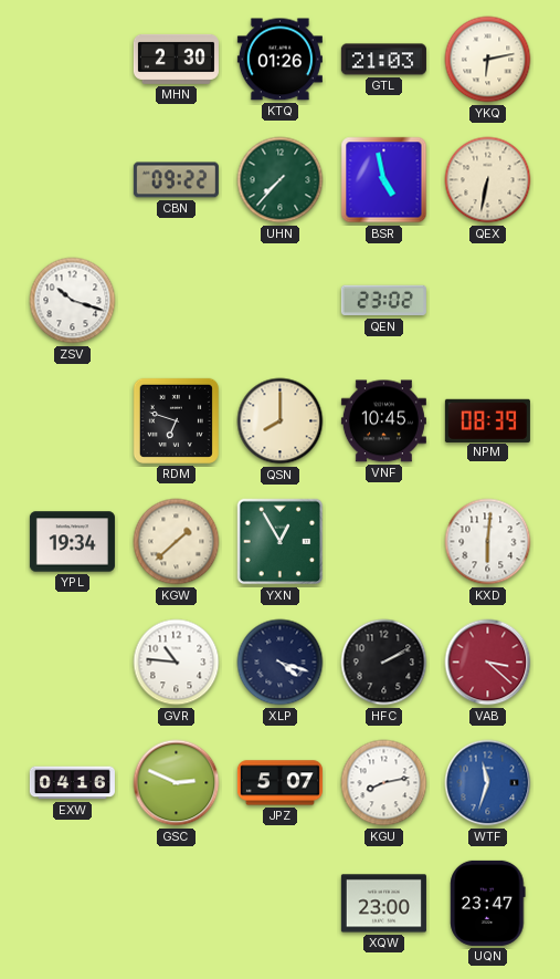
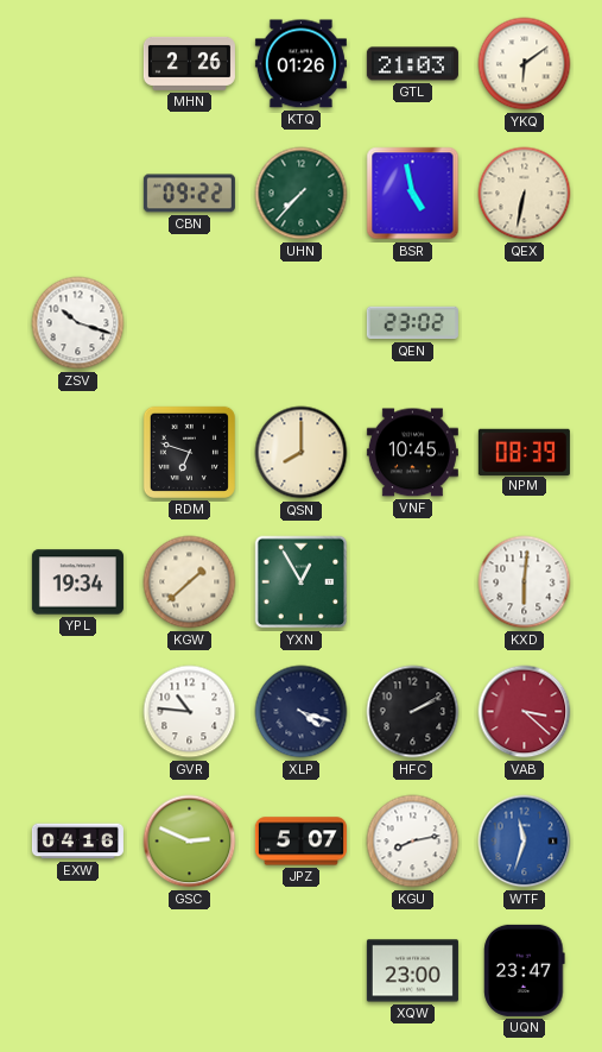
MHN: 2:30 -> 2:26 (189, 63)
YKQ: 6:13 -> 6:09 (525, 64)
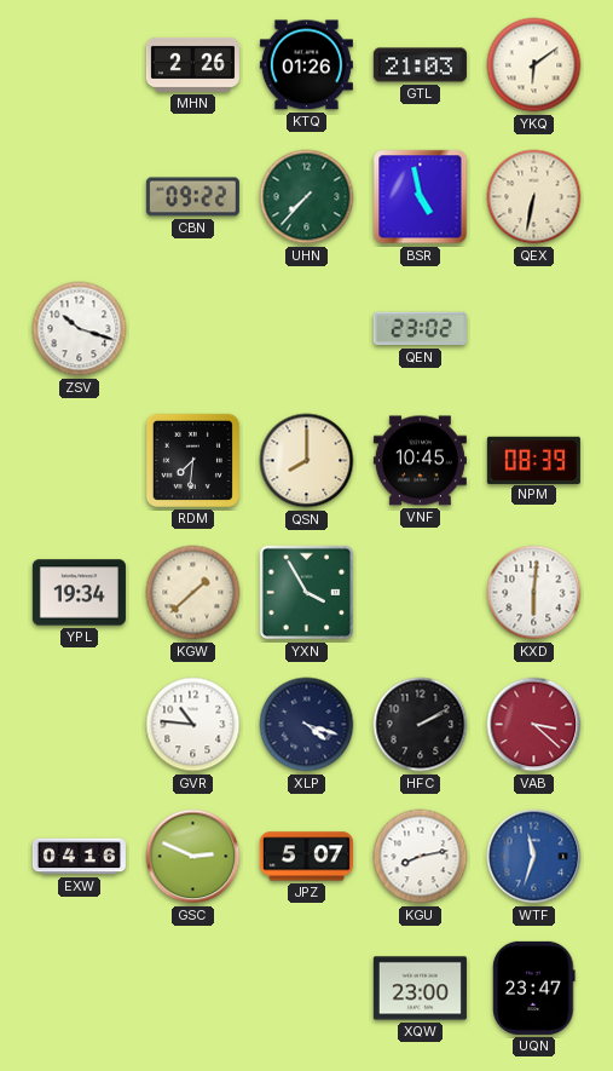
RDM: 6:48 -> 7:31 (192, 460)
YXN: 12:55 -> 3:55 (307, 593)
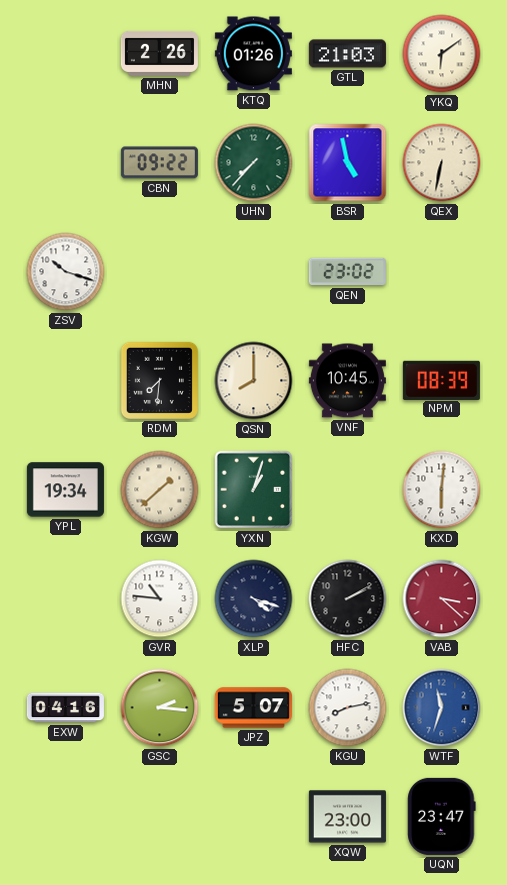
YXN: 3:55 -> 1:03 (254, 490)
GSC: 2:49 -> 2:16 (160, 708)
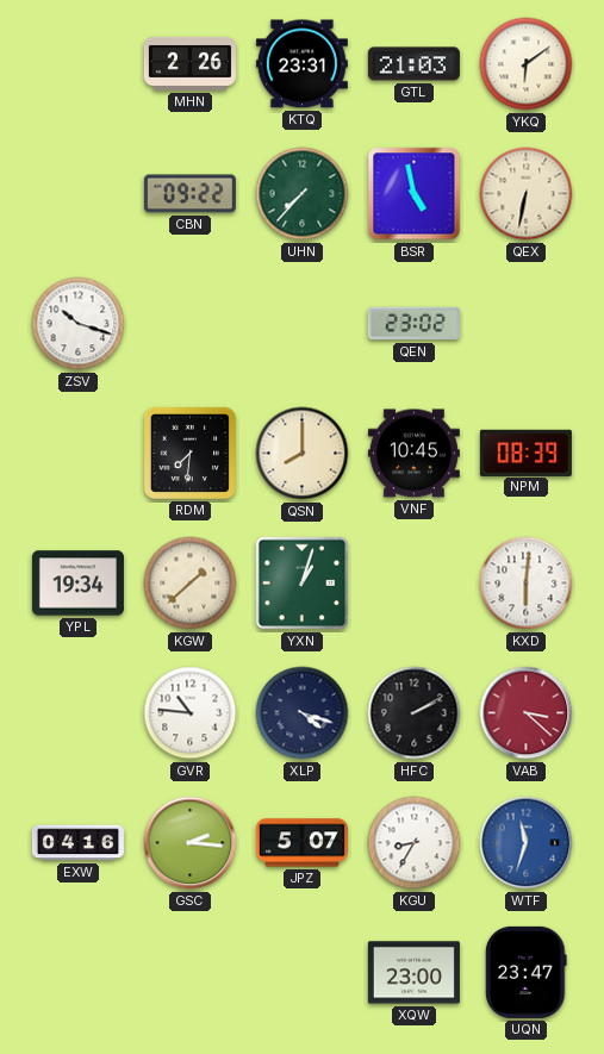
KTQ: 01:26 -> 23:31 (301, 64)
KGU: 8:13 -> 8:35 (415, 843)
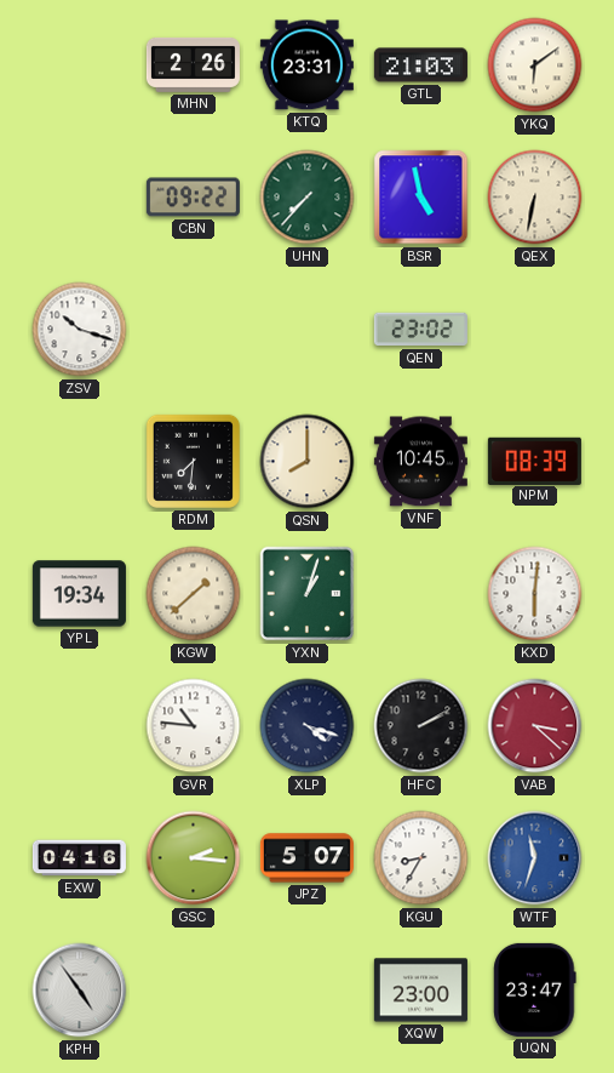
KPH: none -> 4:54 (80, 991)
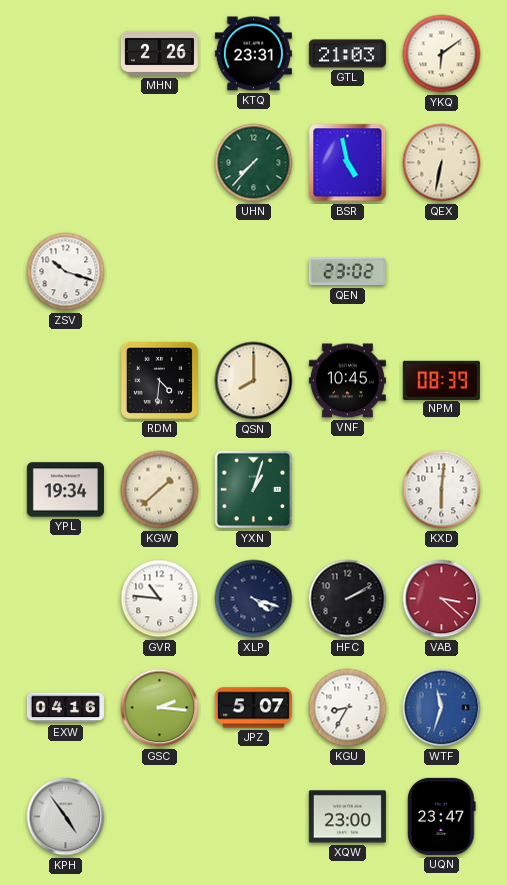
CBN: 09:22 -> none (193, 198)
RDM: 7:31 -> 4:31 (159, 380)
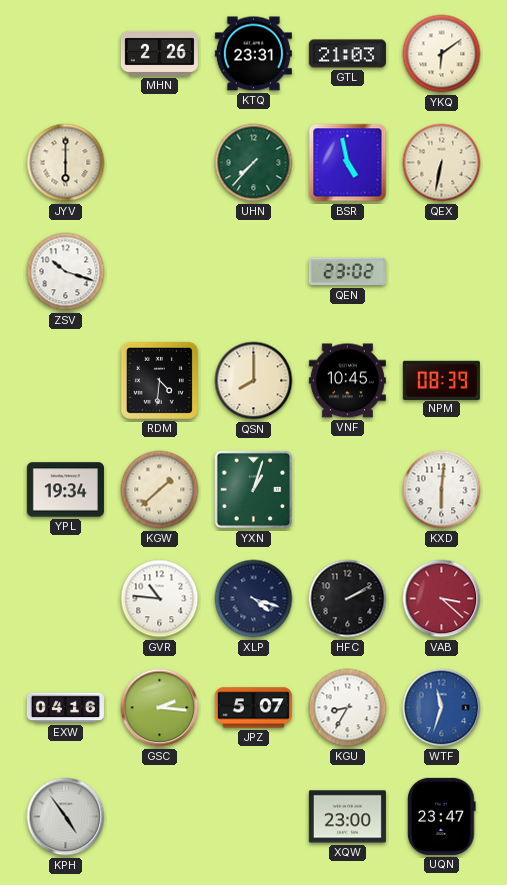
JYV: none -> 6:00 (66, 163)
